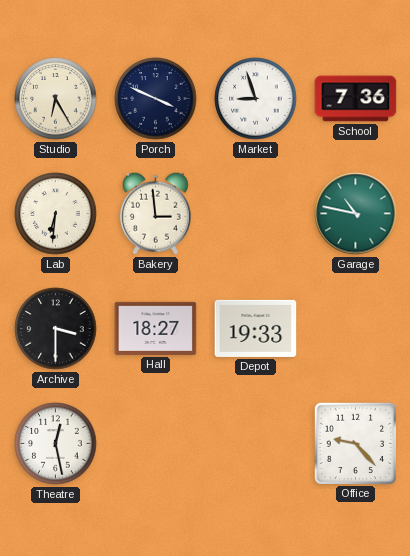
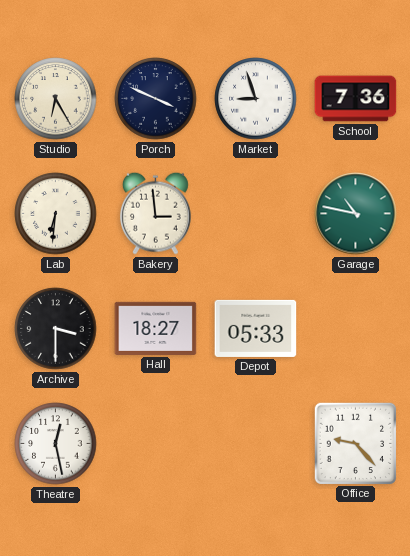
Depot: 19:33 -> 05:33 (256, 328)
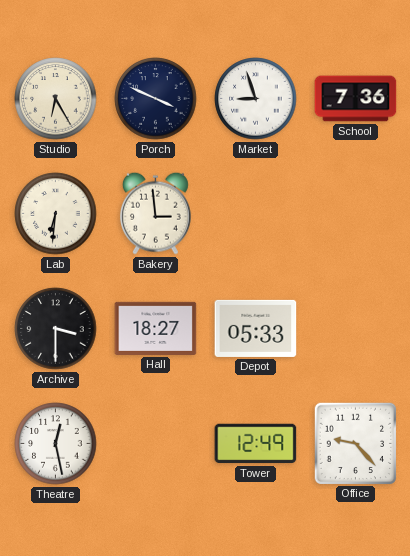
Garage: 10:47 -> none (356, 214)
Tower: none -> 12:49 (256, 444)
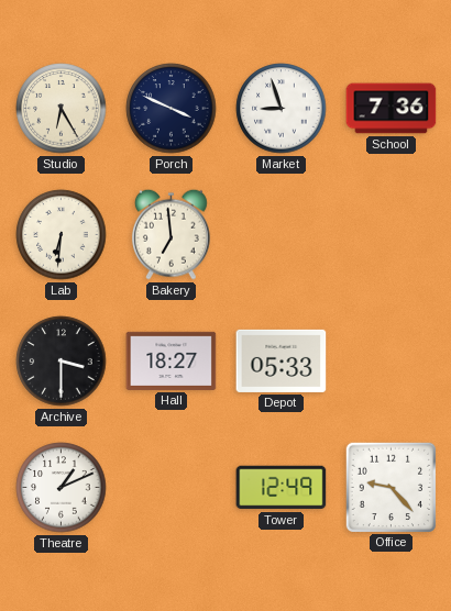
Bakery: 2:59 -> 6:59 (170, 234)
Theatre: 12:28 -> 1:11 (62, 488)
